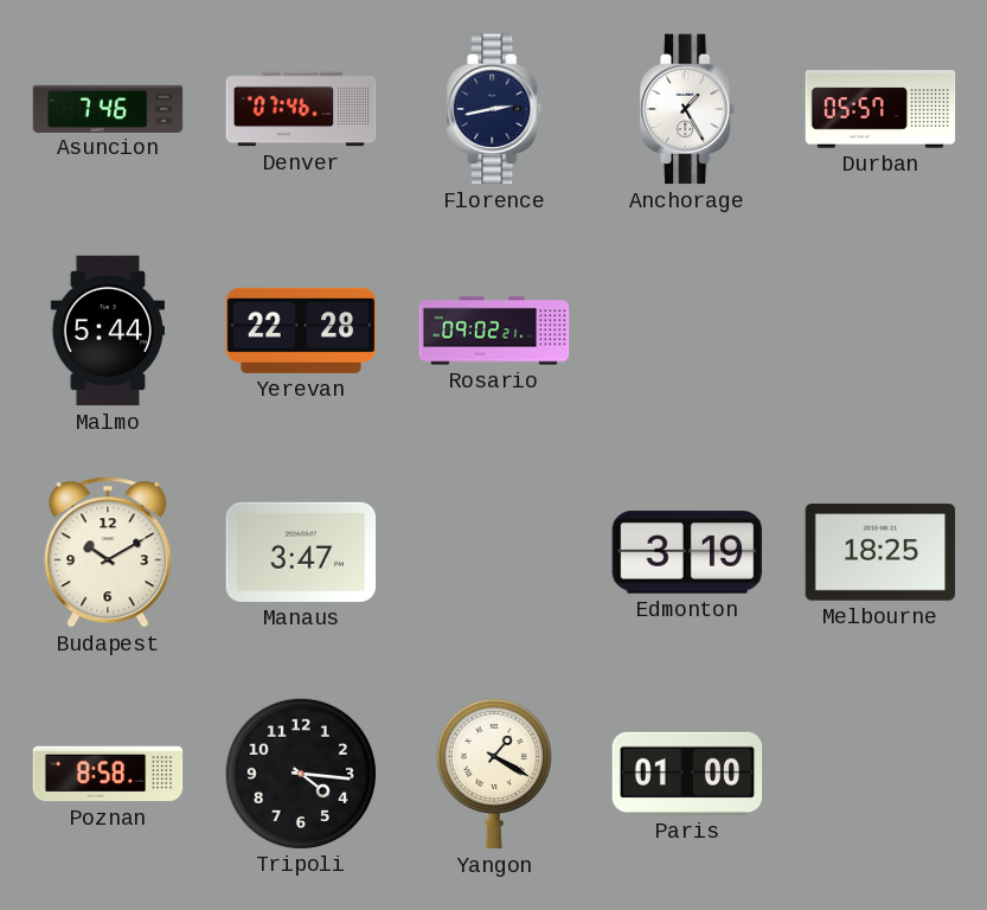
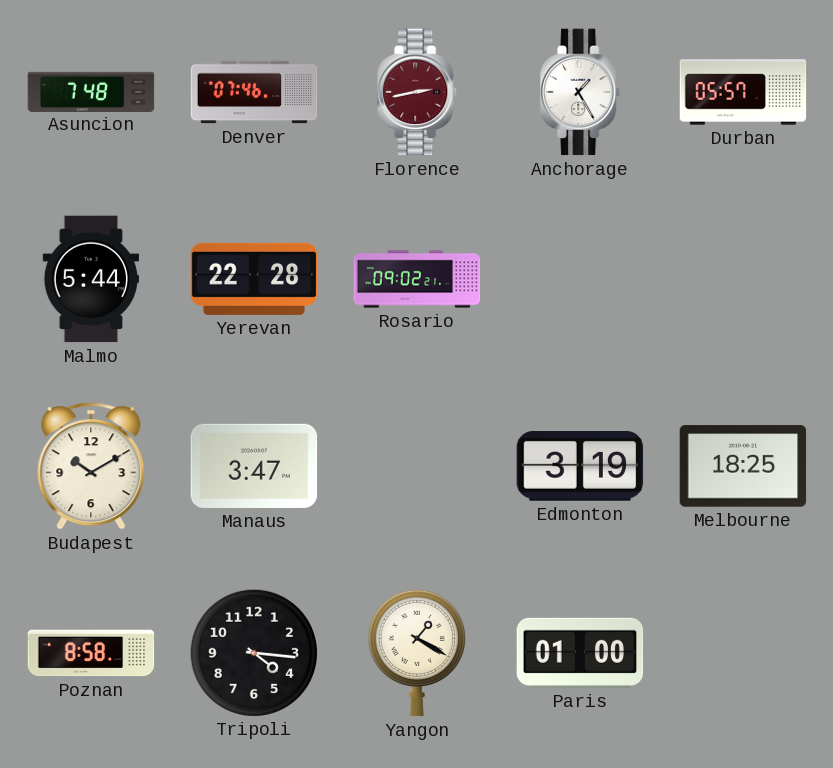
Asuncion: 7:46 -> 7:48 (91, 91)
Florence dial: navy -> burgundy (418, 92)
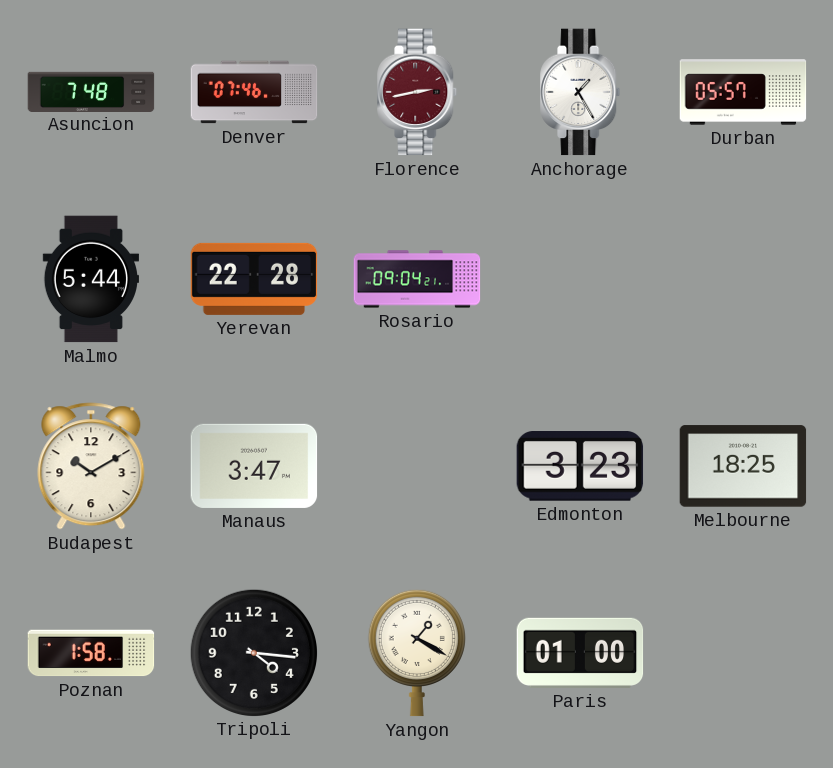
Rosario: 09:02 -> 09:04 (417, 279)
Edmonton: 3:19 -> 3:23 (580, 467)
Poznan: 8:58 -> 1:58 (91, 653)
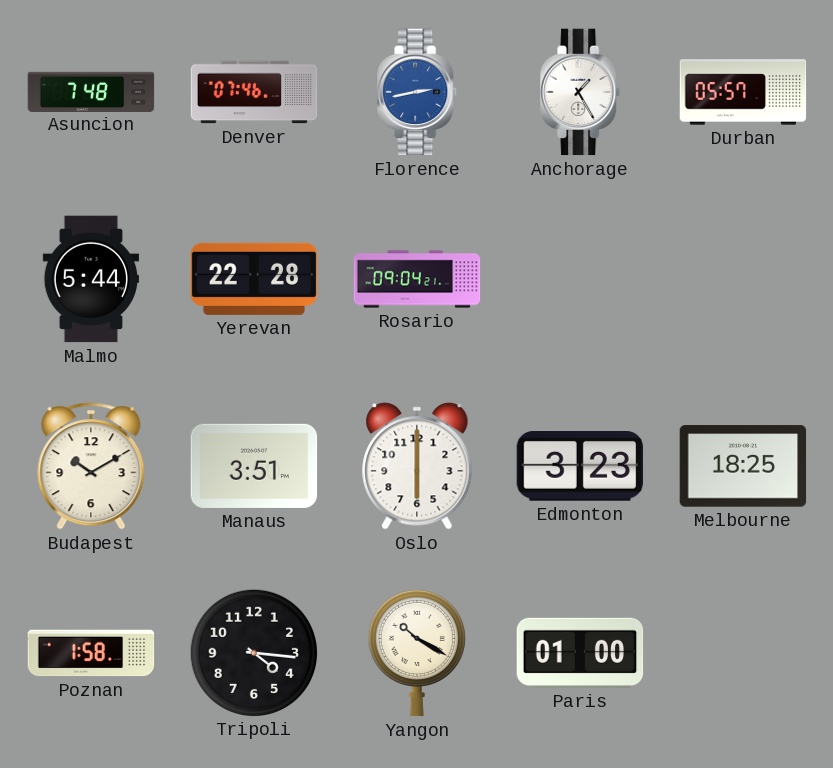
Florence dial: burgundy -> blue (418, 92)
Manaus: 3:47 -> 3:51 (254, 466)
Oslo: none -> 6:00 (417, 466)
Yangon: 1:20 -> 10:20 (417, 653)
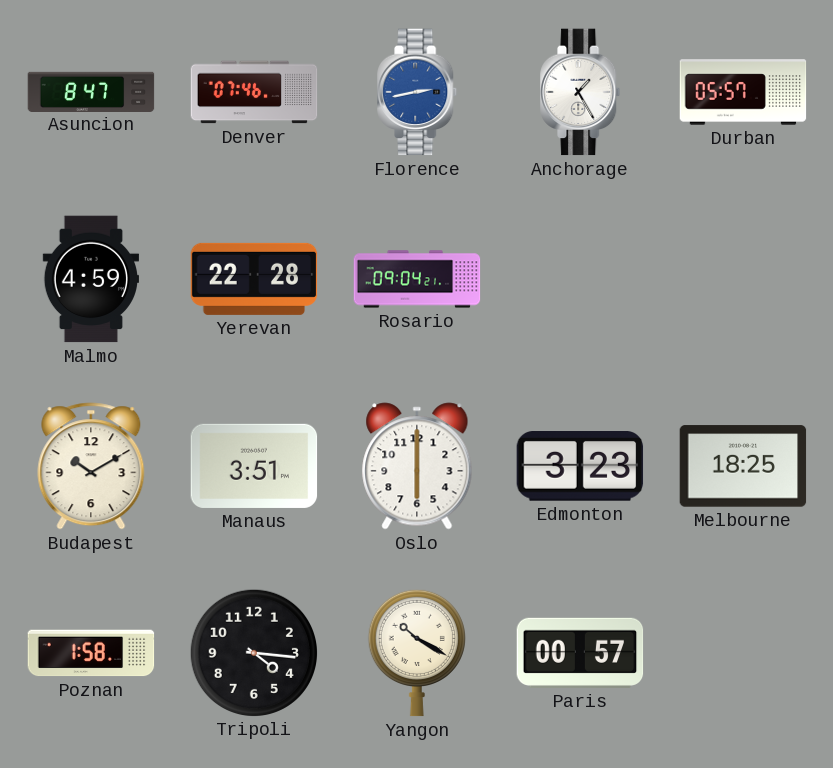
Asuncion: 7:48 -> 8:47 (91, 91)
Malmo: 5:44 -> 4:59 (90, 279)
Paris: 01:00 -> 00:57 (580, 653)
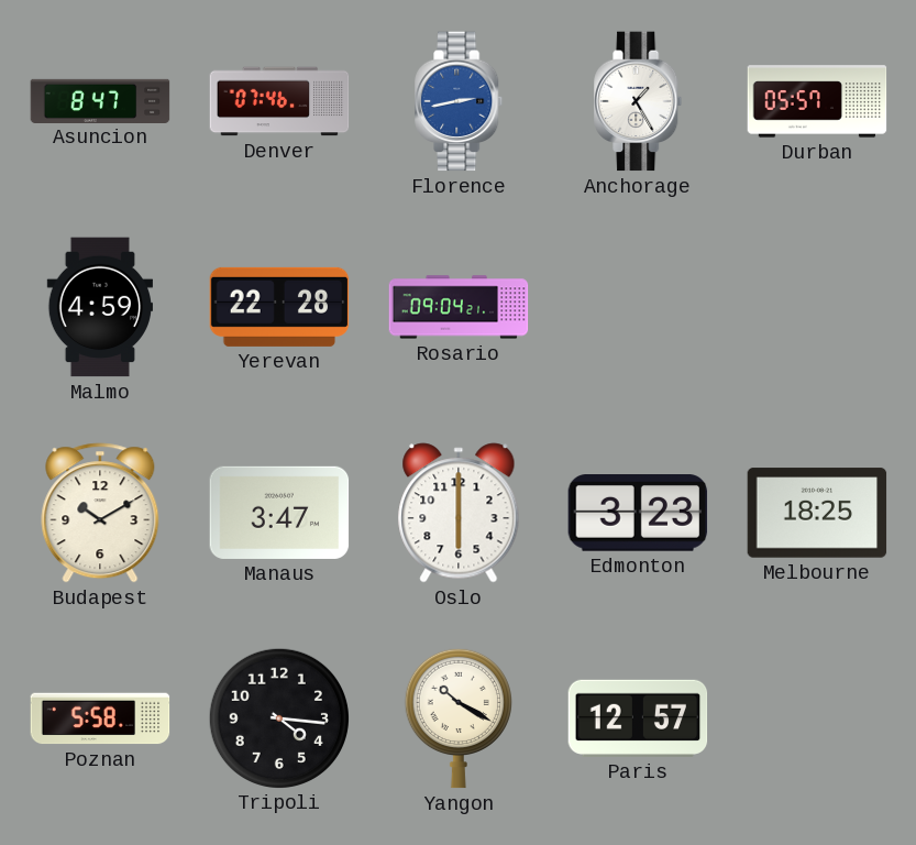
Manaus: 3:51 -> 3:47 (279, 513)
Poznan: 1:58 -> 5:58 (100, 718)
Paris: 00:57 -> 12:57 (638, 718)
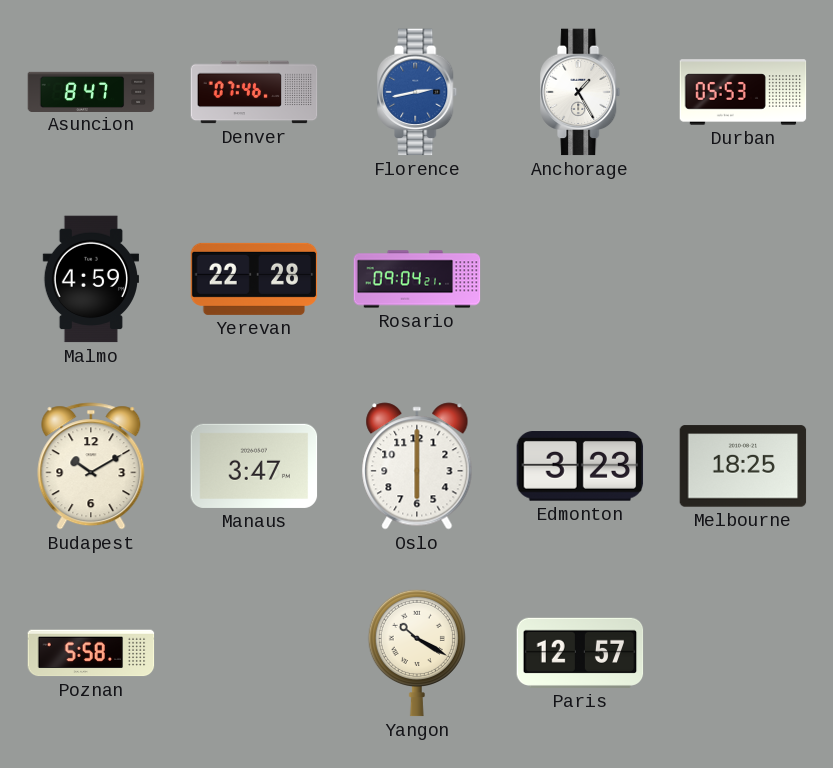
Durban: 05:57 -> 05:53 (743, 92)
Tripoli: 4:16 -> none (278, 717)
